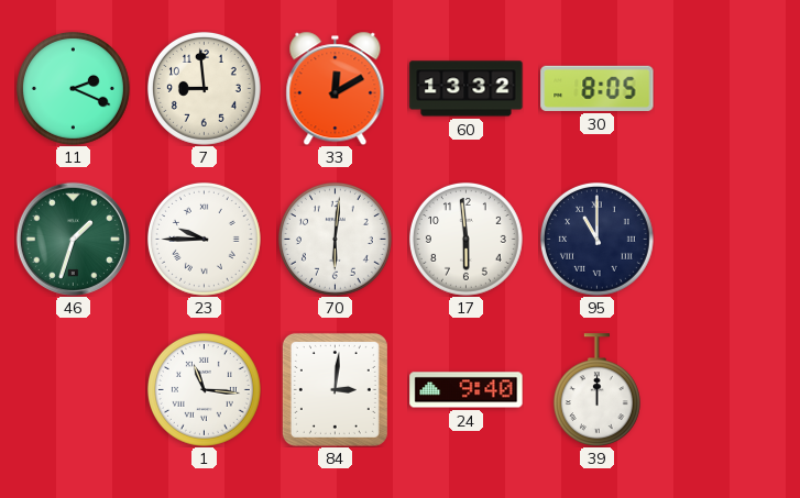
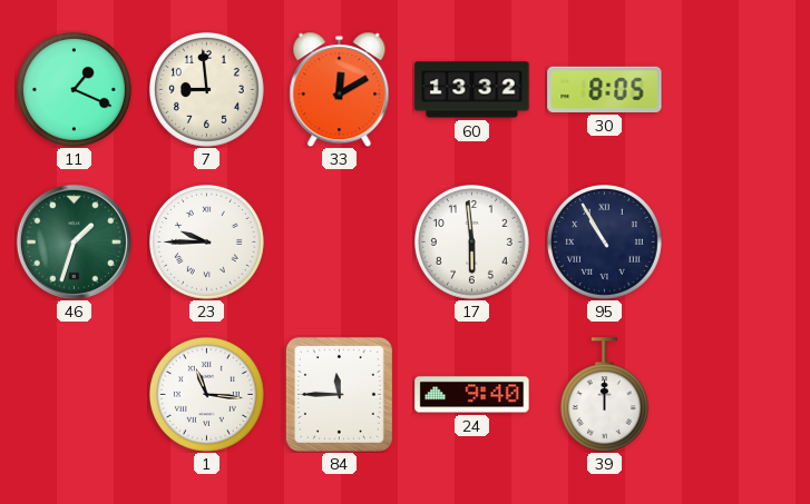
11: 2:19 -> 1:19 (74, 89)
70: 6:01 -> none (335, 239)
95: 11:00 -> 10:55 (604, 241)
84: 3:01 -> 11:45 (339, 394)
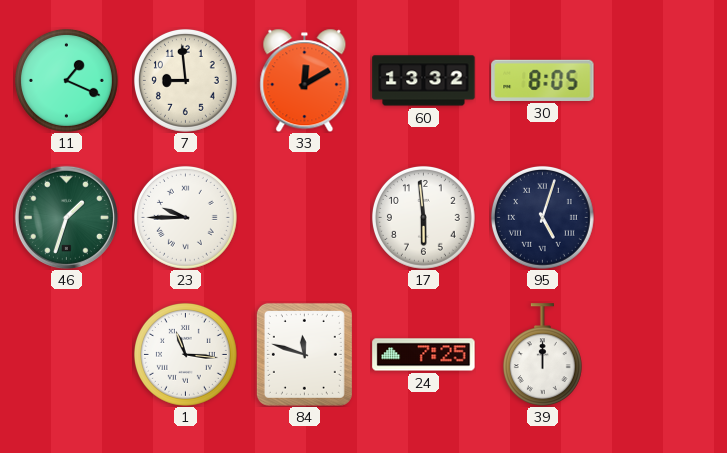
95: 10:55 -> 5:03 (542, 217)
84: 11:45 -> 11:48 (304, 354)
24: 9:40 -> 7:25 (424, 355)
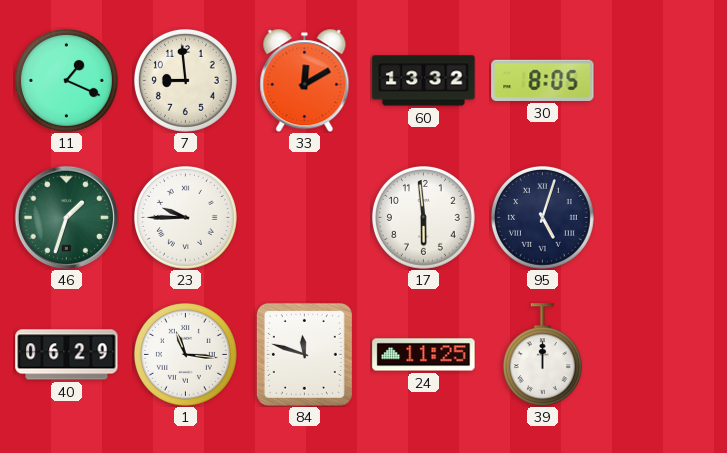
40: none -> 06:29 (67, 355)
24: 7:25 -> 11:25 (424, 355)
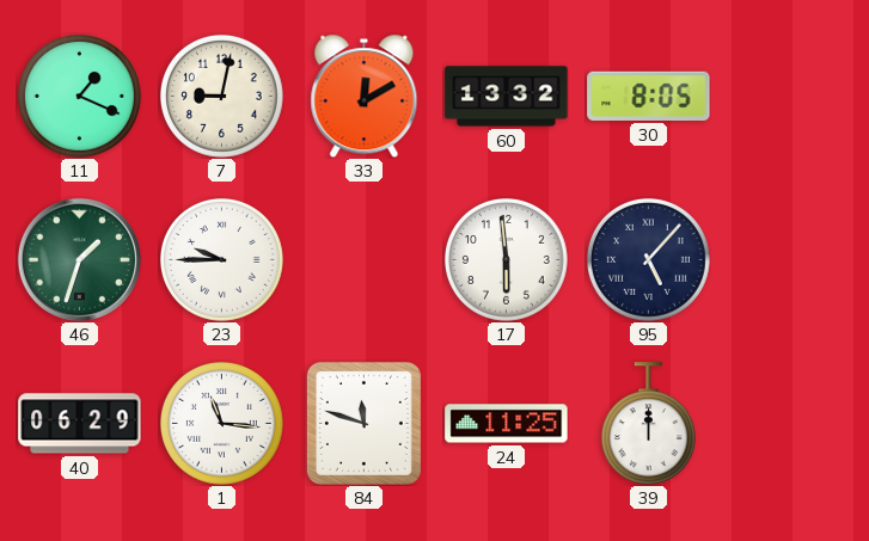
7: 8:59 -> 9:02 (221, 96)
95: 5:03 -> 5:07 (648, 259)
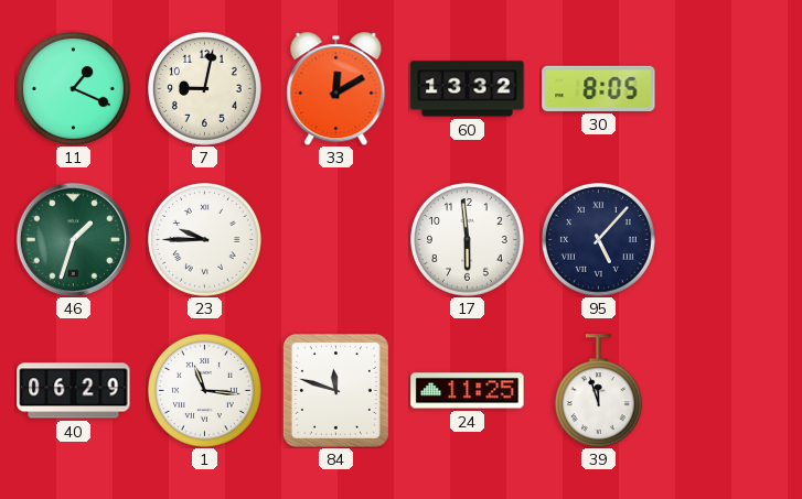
39: 12:00 -> 11:57 (598, 390)
